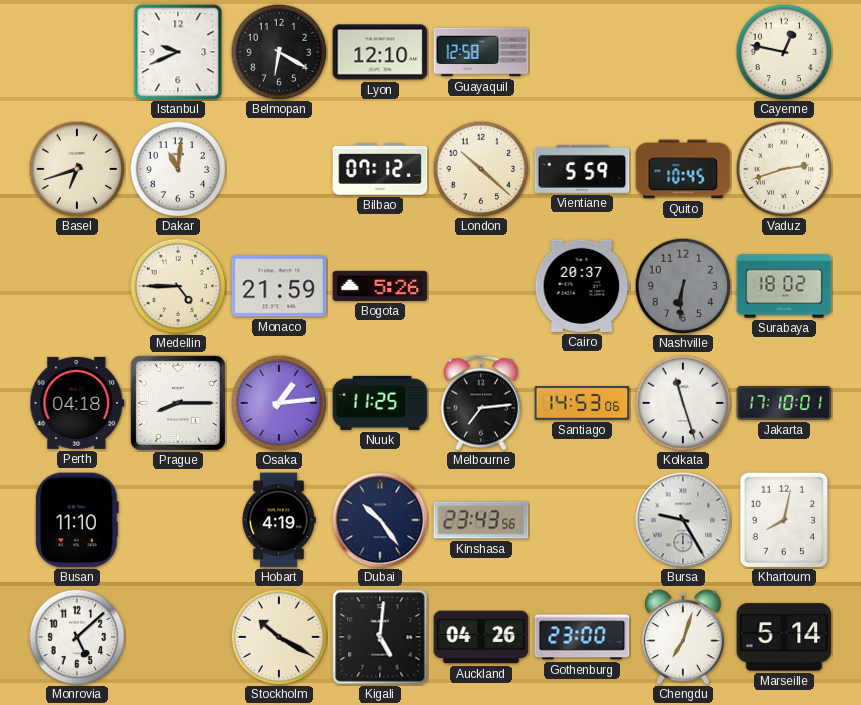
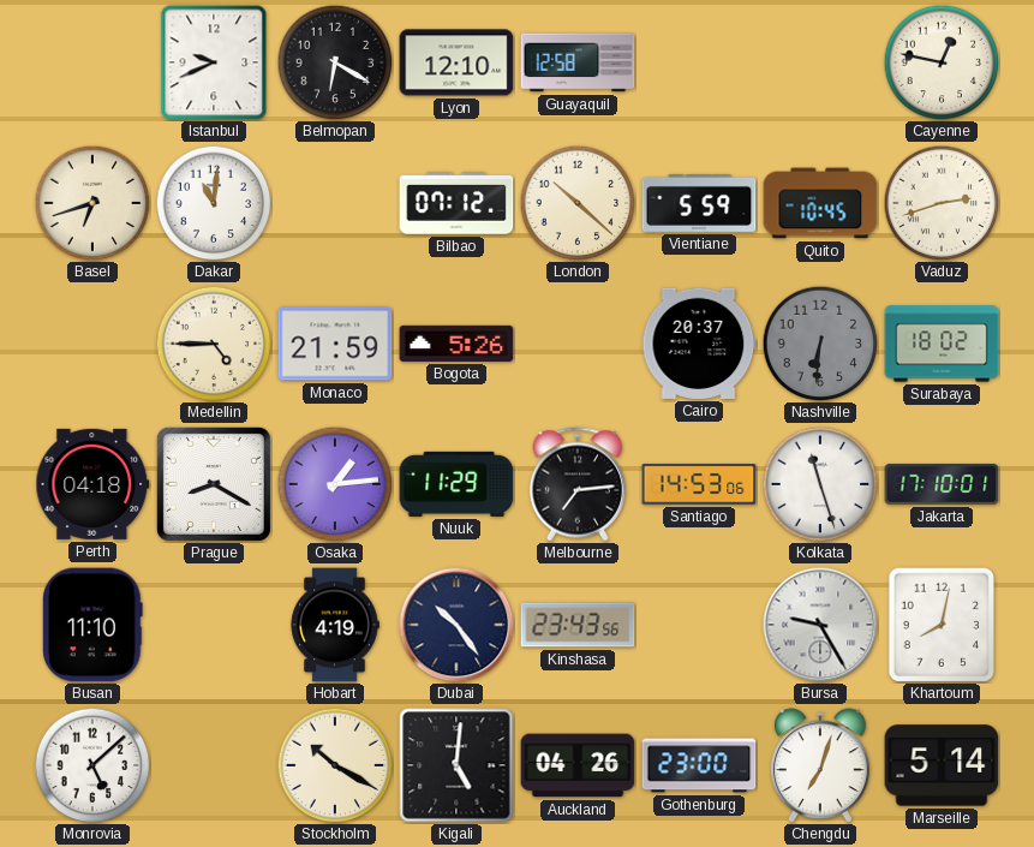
Prague: 8:15 -> 8:20 (214, 484)
Nuuk: 11:25 -> 11:29 (456, 484)
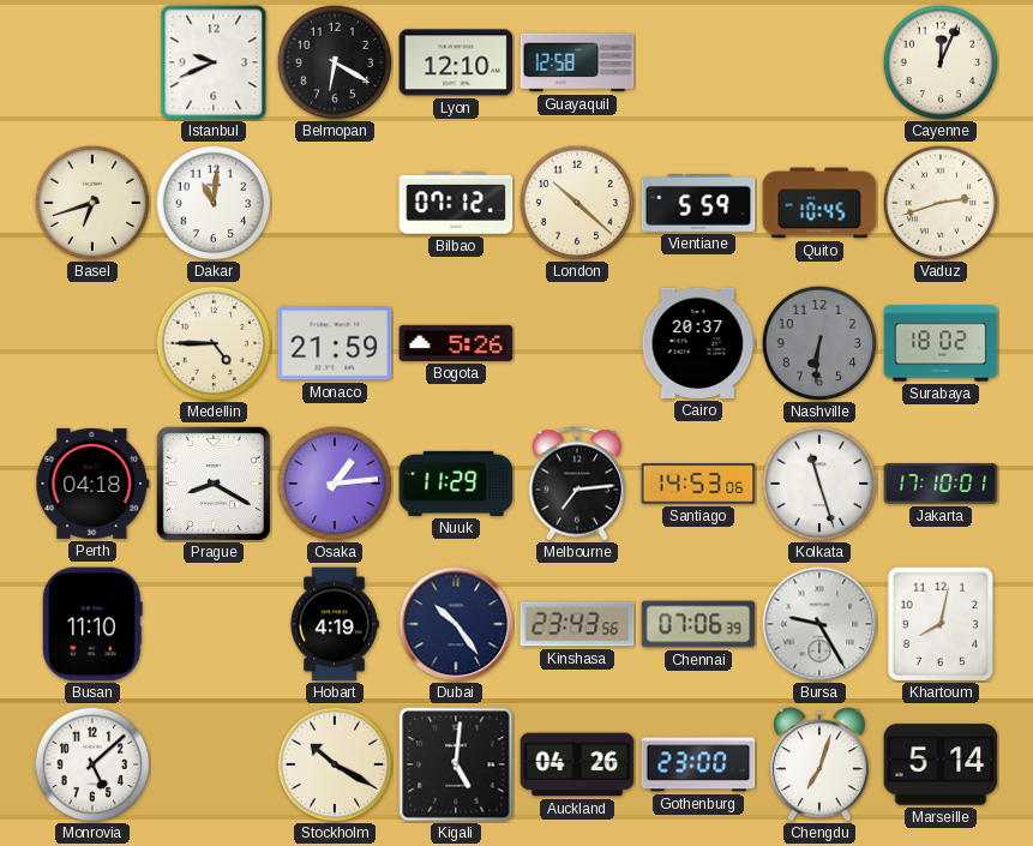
Cayenne: 12:47 -> 12:04 (941, 62)
Chennai: none -> 07:06 (698, 624)
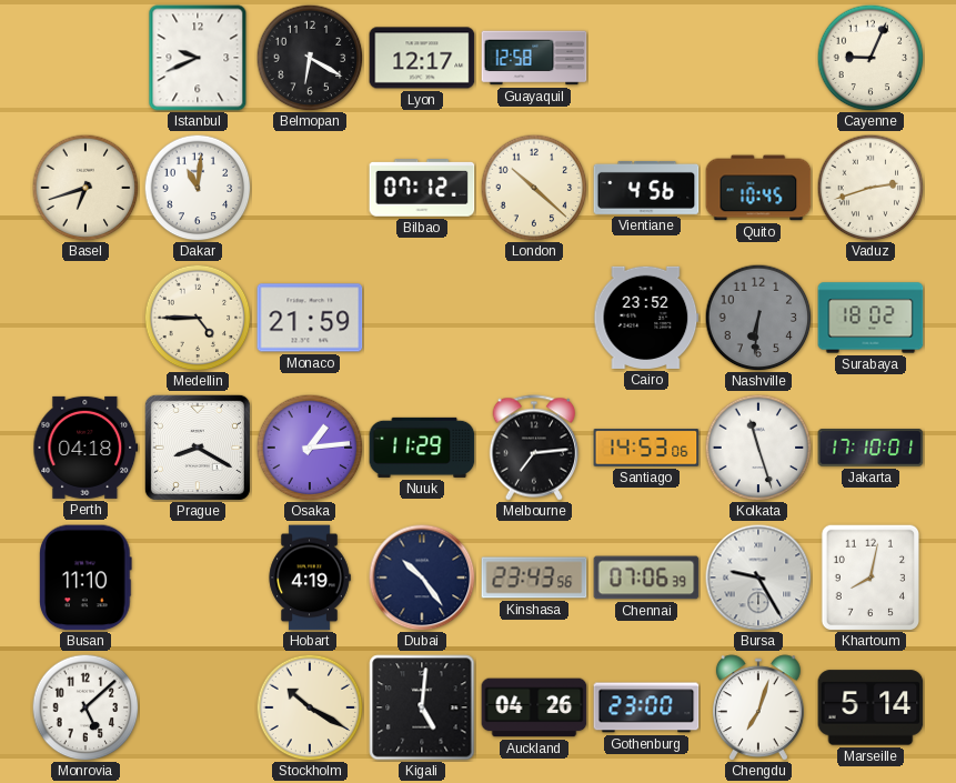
Lyon: 12:10 -> 12:17 (422, 58)
Cayenne: 12:04 -> 9:04 (871, 58)
Vientiane: 5:59 -> 4:56 (646, 188)
Bogota: 5:26 -> none (456, 343)
Cairo: 20:37 -> 23:52 (646, 318)
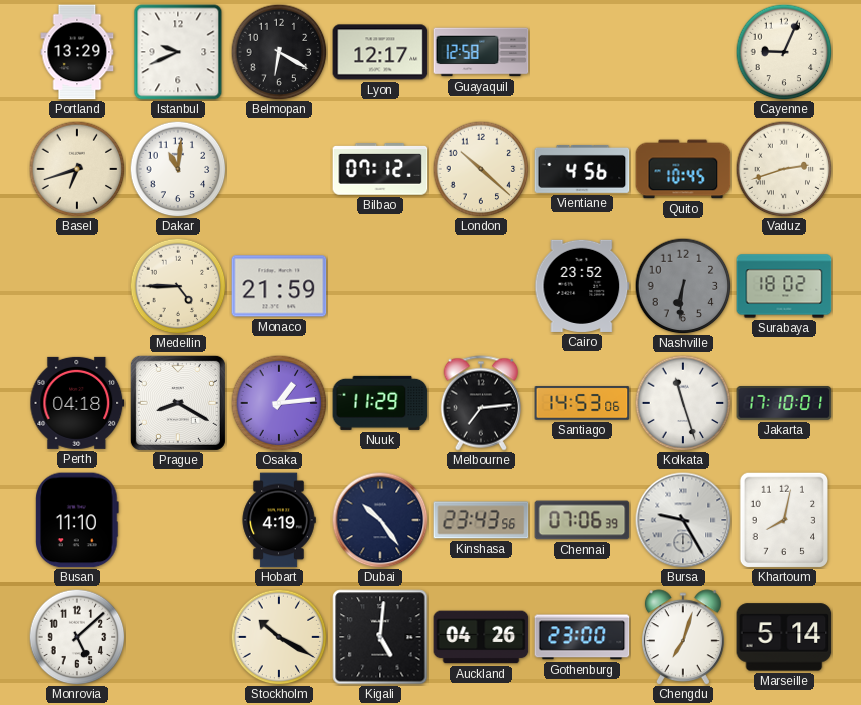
Portland: none -> 13:29 (77, 52)
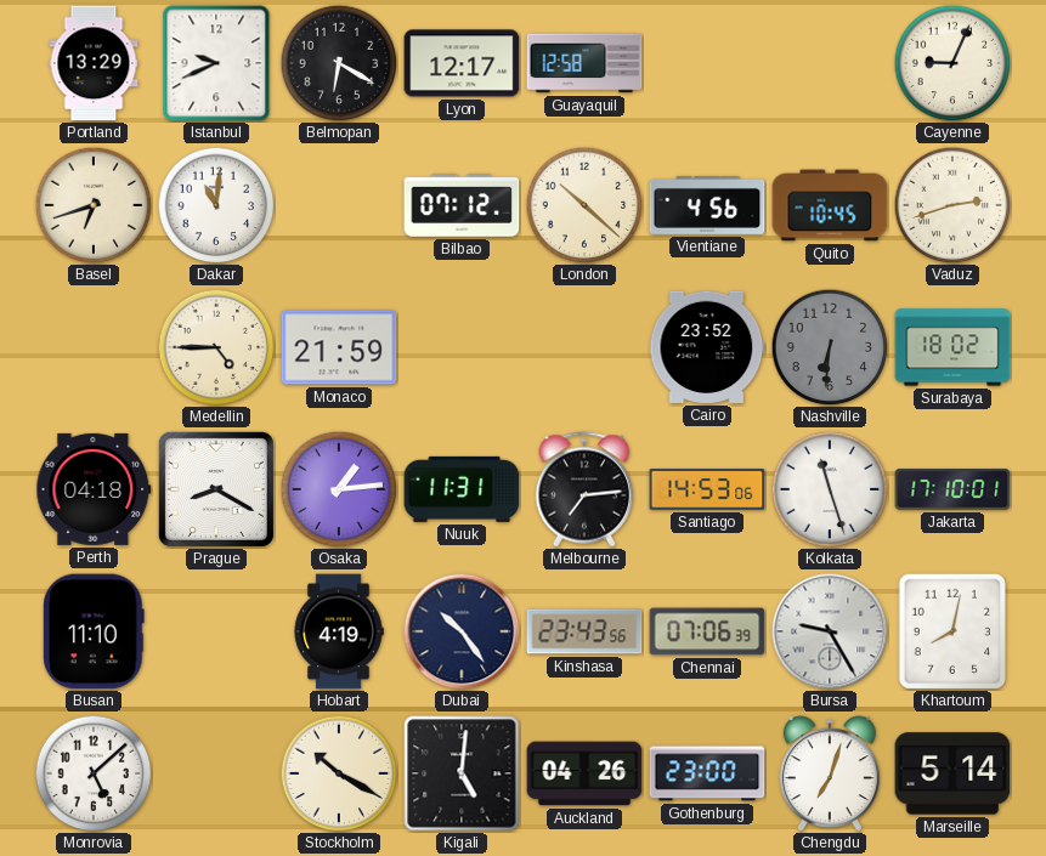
Nuuk: 11:29 -> 11:31 (462, 489)
